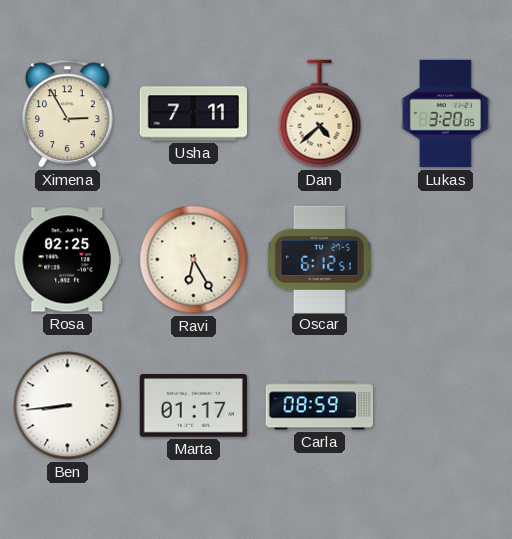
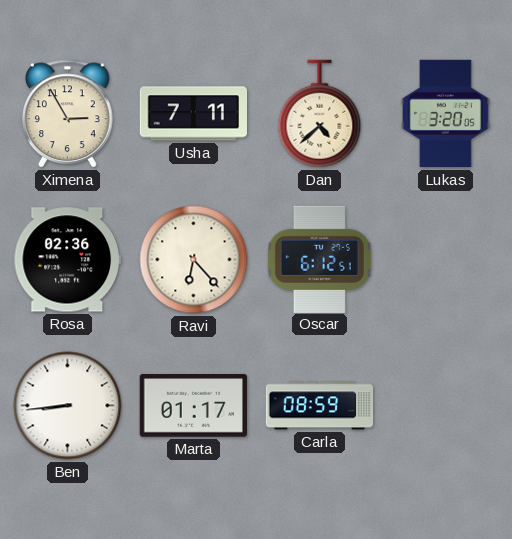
Rosa: 02:25 -> 02:36 (67, 260)
Ravi: 6:25 -> 6:23 (194, 260)
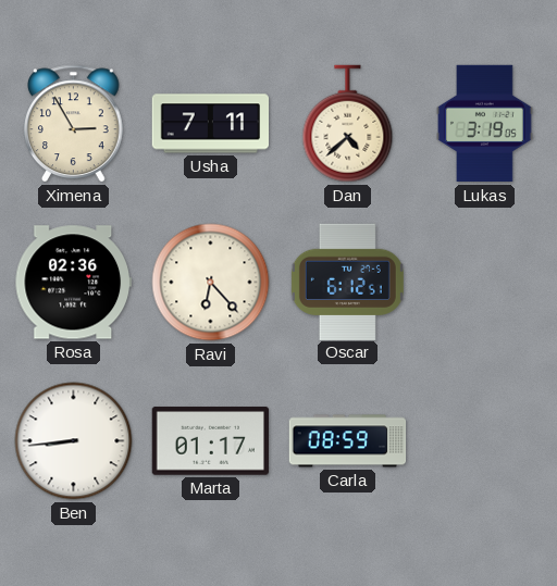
Lukas: 3:20 -> 3:19 (485, 124)
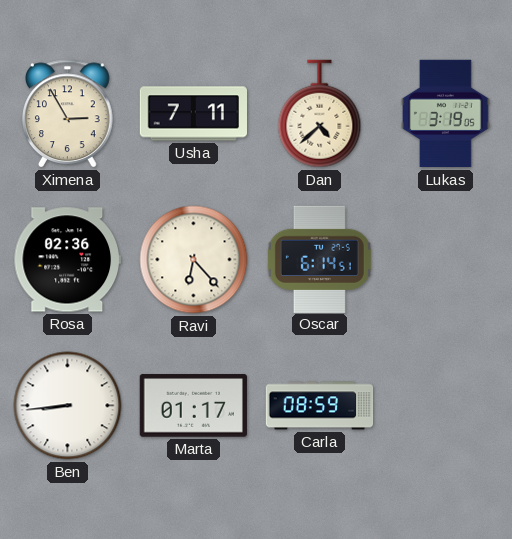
Oscar: 6:12 -> 6:14 (319, 259)
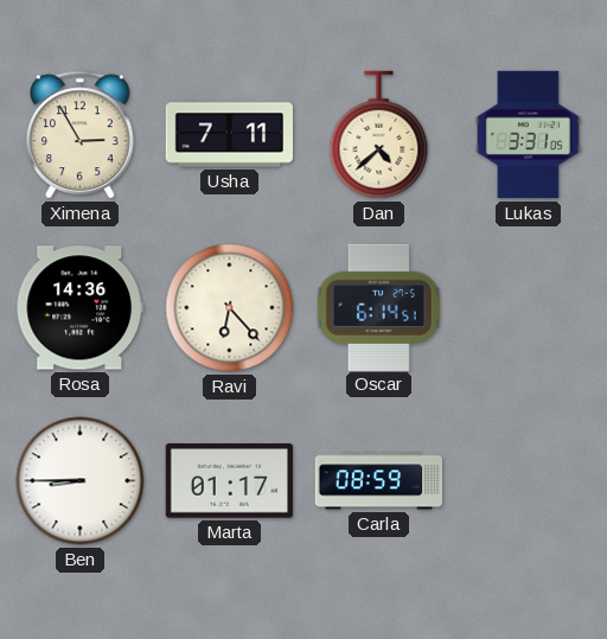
Lukas: 3:19 -> 3:31 (529, 135)
Rosa: 02:36 -> 14:36 (79, 308)
Ben: 8:44 -> 8:45 (81, 481)
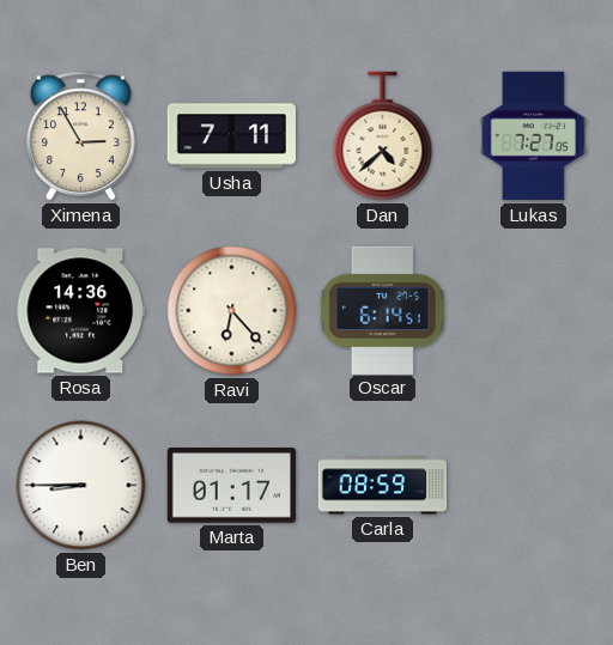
Lukas: 3:31 -> 7:27 (534, 136)
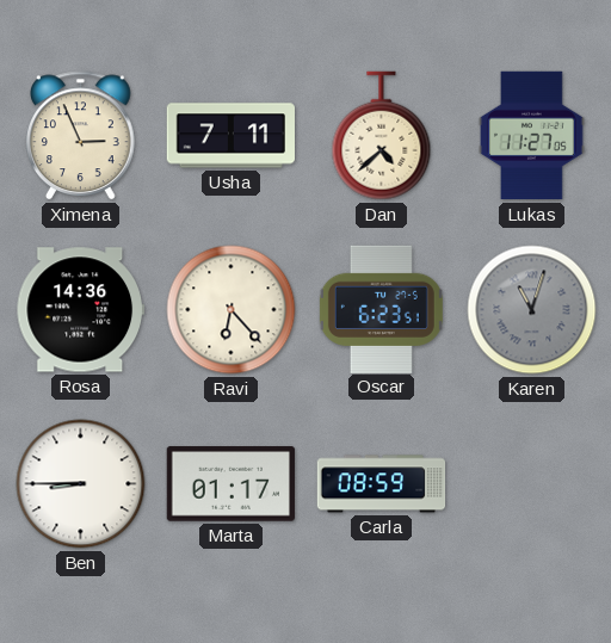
Ximena: 2:55 -> 2:56 (81, 136)
Lukas: 7:27 -> 11:27 (532, 136)
Oscar: 6:14 -> 6:23 (381, 309)
Karen: none -> 11:03 (532, 310)
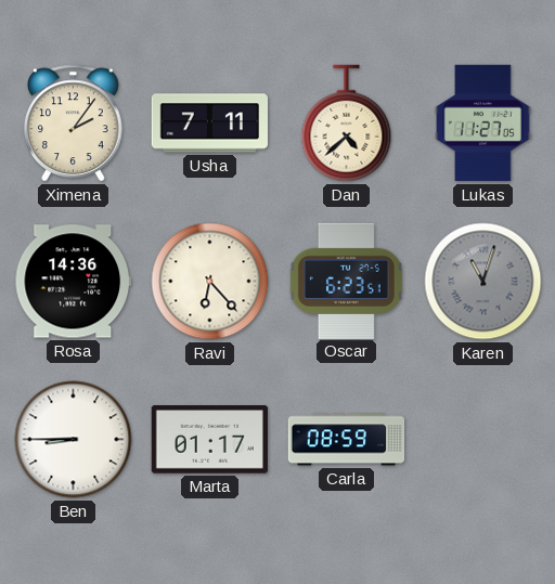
Ximena: 2:56 -> 2:06 (74, 124)
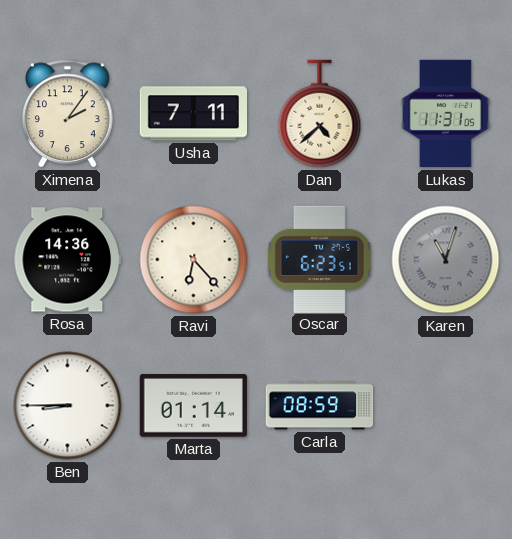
Lukas: 11:27 -> 11:31 (446, 114)
Marta: 01:17 -> 01:14 (193, 406)
